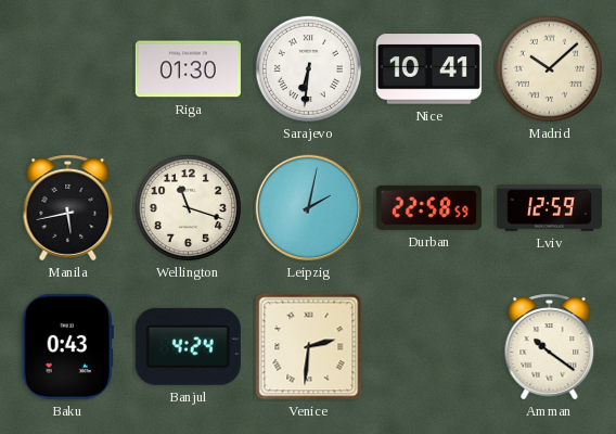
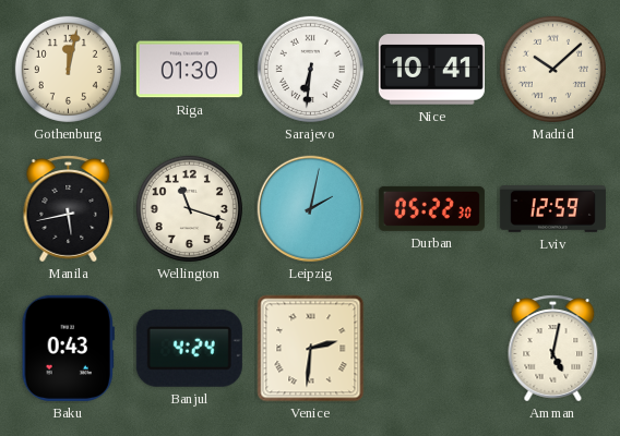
Gothenburg: none -> 12:02 (68, 69)
Durban: 22:58 -> 05:22 (431, 208)
Amman: 10:21 -> 5:02 (553, 349)
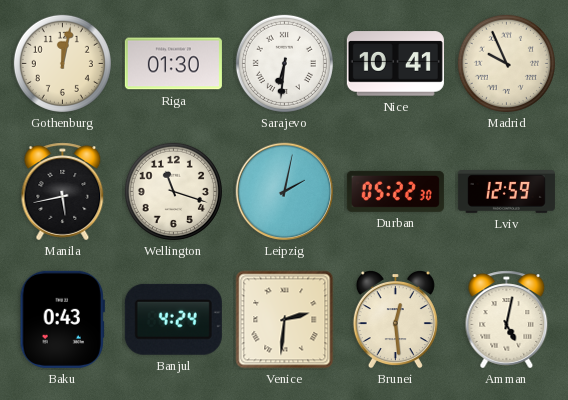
Madrid: 10:08 -> 9:56 (506, 63)
Brunei: none -> 12:29 (395, 320)
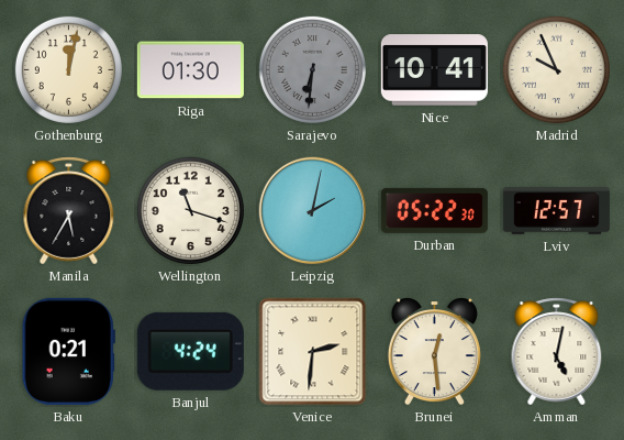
Sarajevo dial: white -> grey (312, 69)
Manila: 5:43 -> 5:35 (69, 211)
Lviv: 12:59 -> 12:57 (556, 211)
Baku: 0:43 -> 0:21 (68, 351)
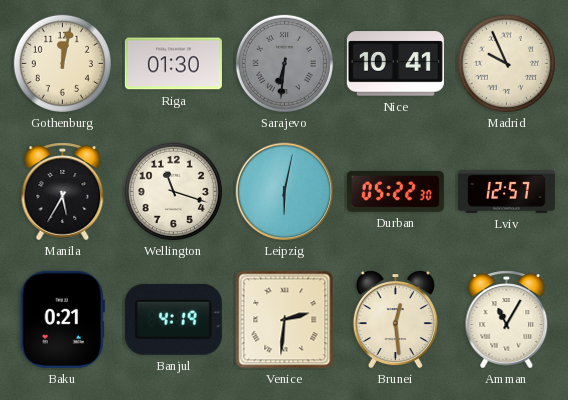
Leipzig: 2:02 -> 6:02 (285, 192)
Banjul: 4:24 -> 4:19 (173, 319)
Amman: 5:02 -> 11:05 (507, 320)
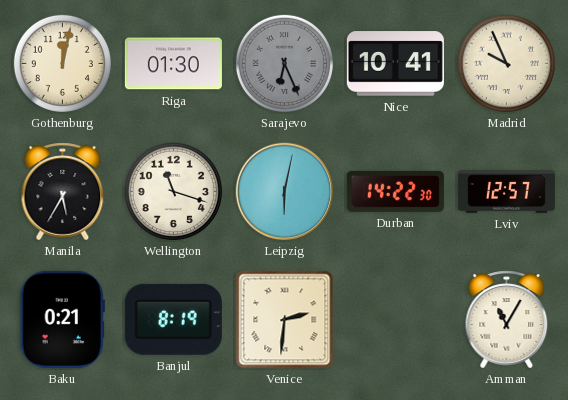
Sarajevo: 6:31 -> 6:26 (284, 63)
Durban: 05:22 -> 14:22 (395, 191)
Banjul: 4:19 -> 8:19 (173, 319)
Brunei: 12:29 -> none (395, 320)
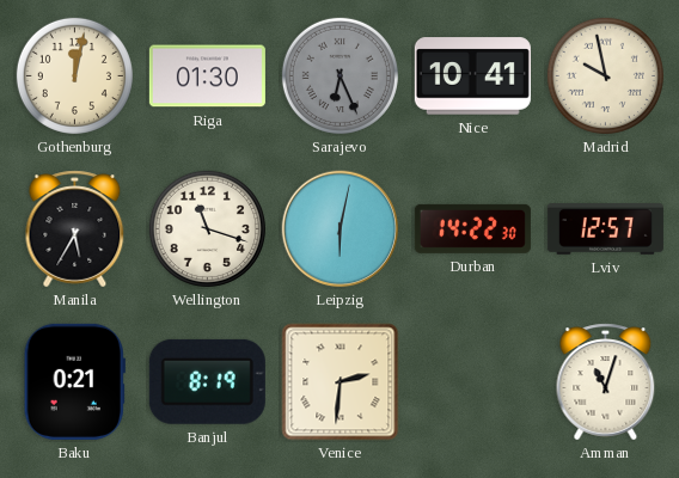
Madrid: 9:56 -> 9:58 (605, 75)
Amman: 11:05 -> 11:03 (606, 382)
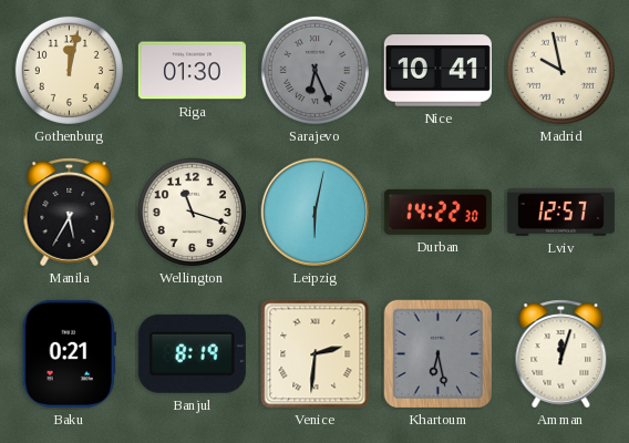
Khartoum: none -> 6:28 (439, 354)
Amman: 11:03 -> 12:03 (561, 354)
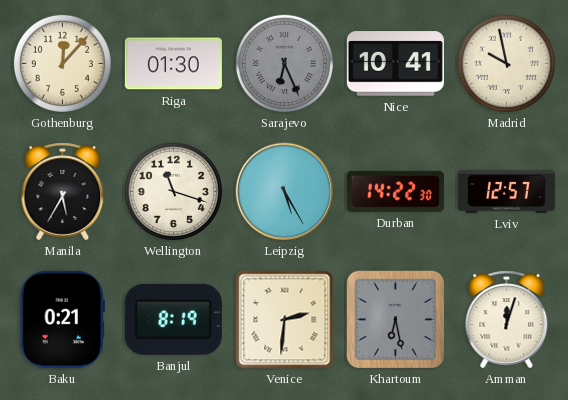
Gothenburg: 12:02 -> 12:07 (62, 63)
Leipzig: 6:02 -> 5:25 (285, 192)
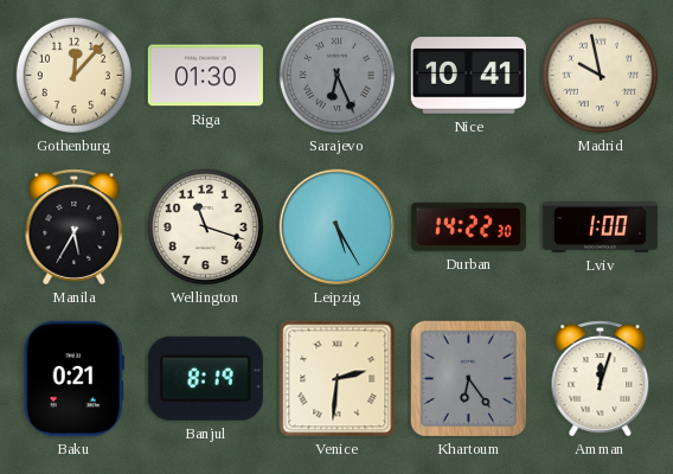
Lviv: 12:57 -> 1:00 (600, 228)
Khartoum: 6:28 -> 6:24 (469, 379)
